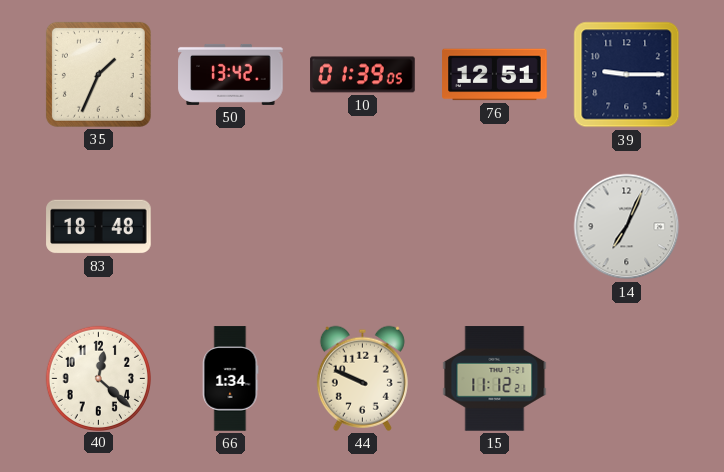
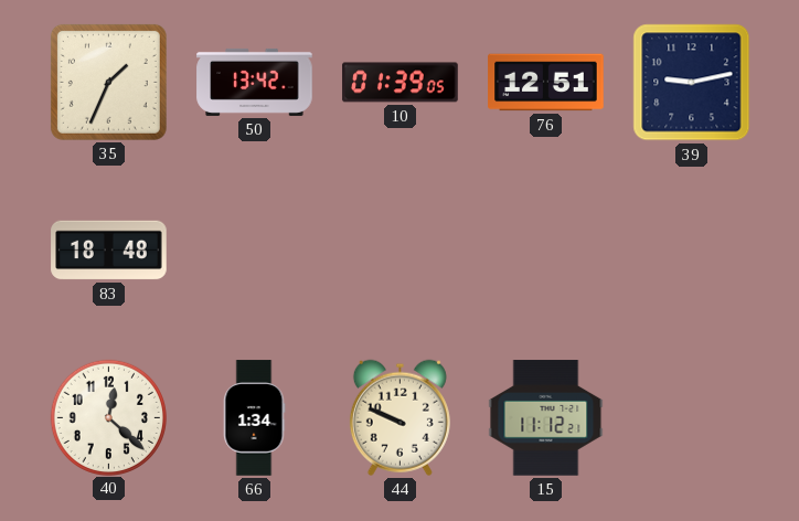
39: 9:15 -> 9:13 (692, 83)
14: 7:04 -> none (627, 227)
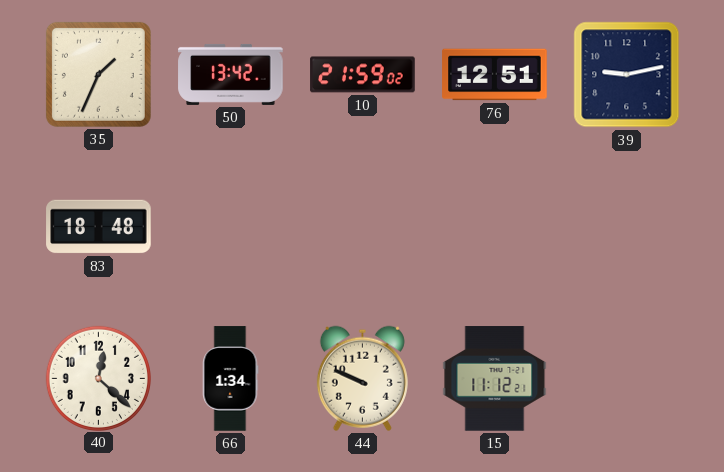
10: 01:39 -> 21:59 (363, 75)
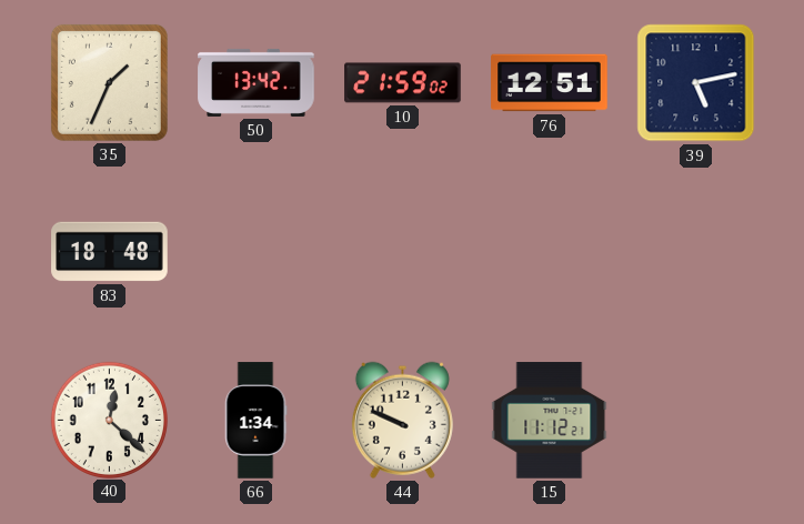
39: 9:13 -> 5:13 (696, 83)
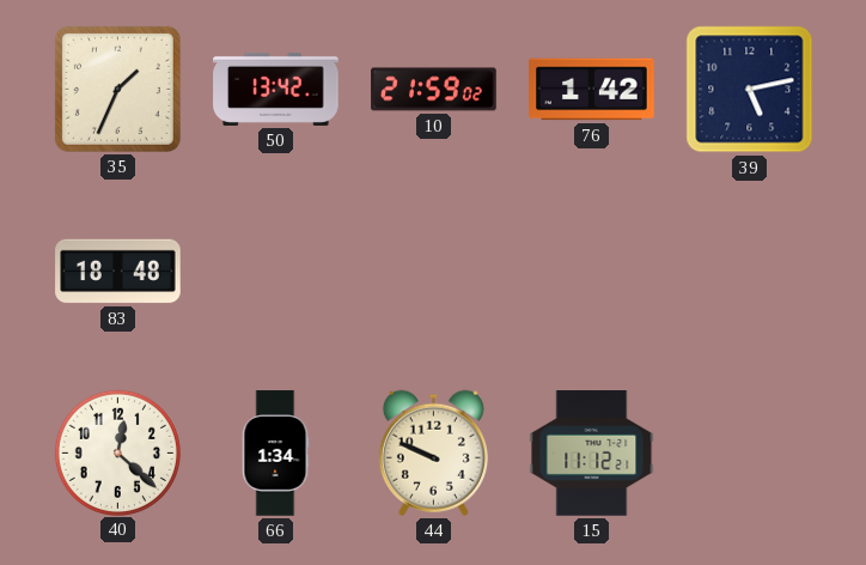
76: 12:51 -> 1:42 (592, 90)
